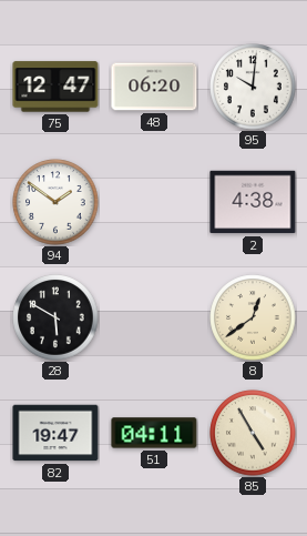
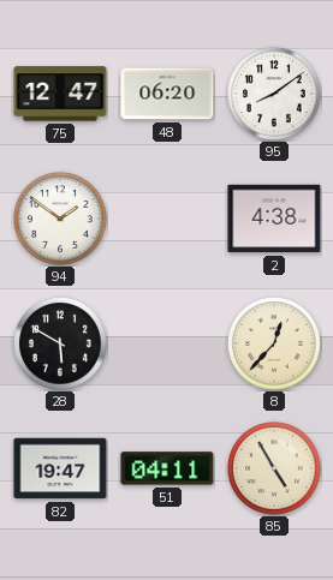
95: 10:01 -> 8:09 (274, 94)
8: 12:39 -> 12:37 (274, 343)
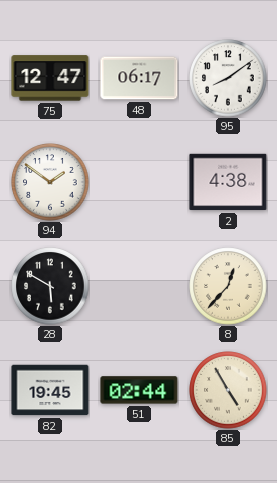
48: 06:20 -> 06:17 (139, 78)
82: 19:47 -> 19:45 (50, 390)
51: 04:11 -> 02:44 (139, 390)
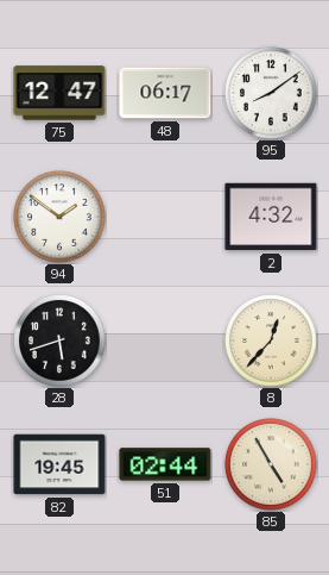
2: 4:38 -> 4:32 (271, 217)
28: 5:50 -> 5:42 (59, 340)
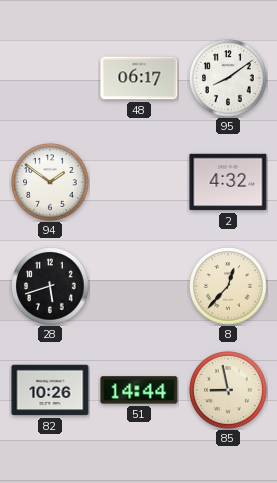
75: 12:47 -> none (59, 93)
82: 19:45 -> 10:26 (50, 390)
51: 02:44 -> 14:44 (139, 390)
85: 4:55 -> 8:58 (228, 390)
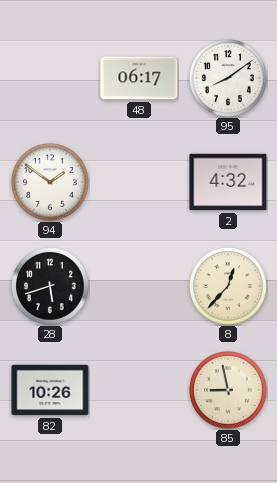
51: 14:44 -> none (139, 390)
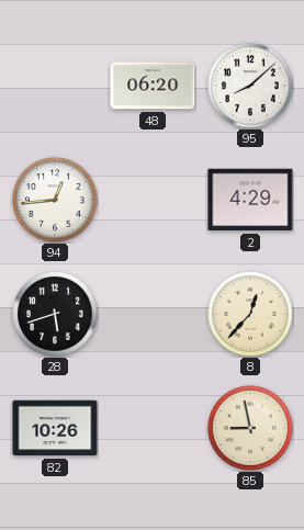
48: 06:17 -> 06:20 (153, 86)
95: 8:09 -> 8:08 (250, 86)
94: 1:51 -> 12:44 (55, 200)
2: 4:32 -> 4:29 (250, 200)
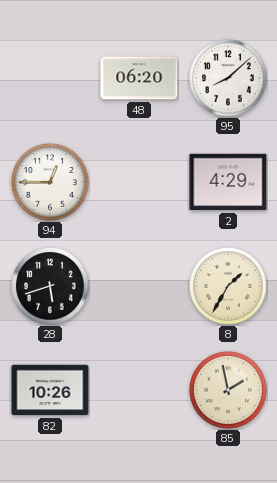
94: 12:44 -> 12:45 (50, 182)
8: 12:37 -> 1:35 (228, 286)
85: 8:58 -> 1:58 (228, 390)
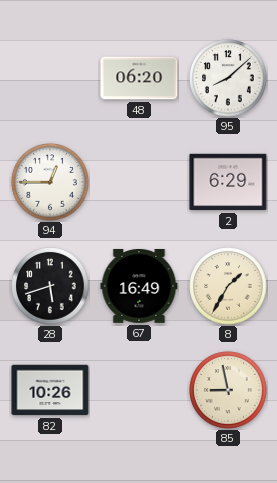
2: 4:29 -> 6:29 (228, 182)
67: none -> 16:49 (139, 286)
85: 1:58 -> 8:58 (228, 390)
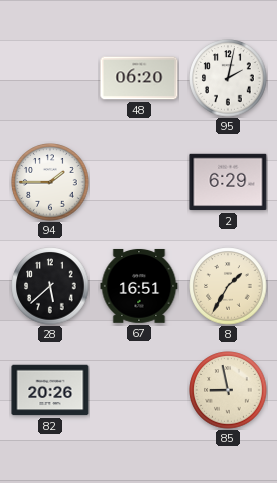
95: 8:08 -> 2:02 (228, 78)
94: 12:45 -> 1:45 (50, 182)
28: 5:42 -> 5:38 (50, 286)
67: 16:49 -> 16:51 (139, 286)
82: 10:26 -> 20:26 (50, 390)
